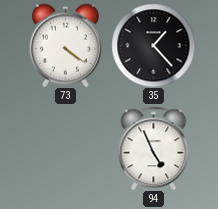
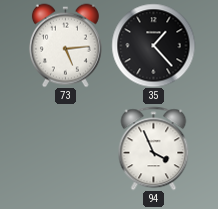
73: 4:21 -> 5:14 (65, 45)
94: 4:56 -> 3:56 (154, 148)
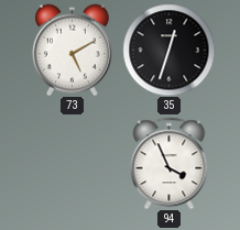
73: 5:14 -> 5:10 (72, 50)
35: 1:23 -> 12:33 (168, 50)
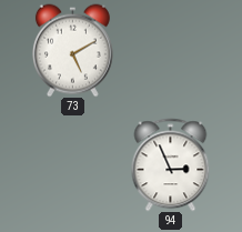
35: 12:33 -> none (168, 50)
94: 3:56 -> 2:56 (171, 164)
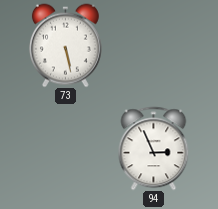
73: 5:10 -> 5:28 (65, 45)
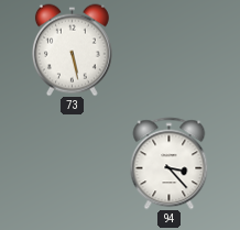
94: 2:56 -> 3:23 (170, 163)
